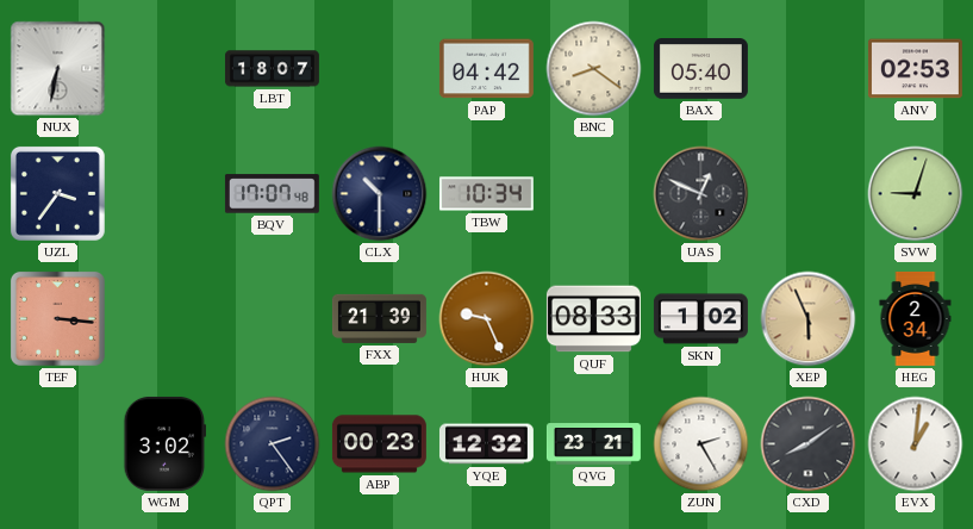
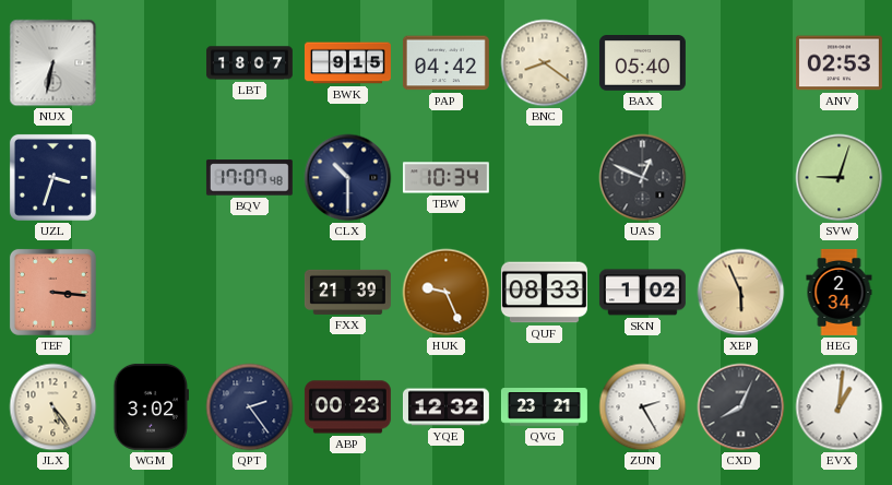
BWK: none -> 9:15 (347, 63)
UZL: 3:36 -> 3:33 (52, 177)
JLX: none -> 5:24 (53, 407)
CXD: 8:09 -> 8:04 (741, 407)
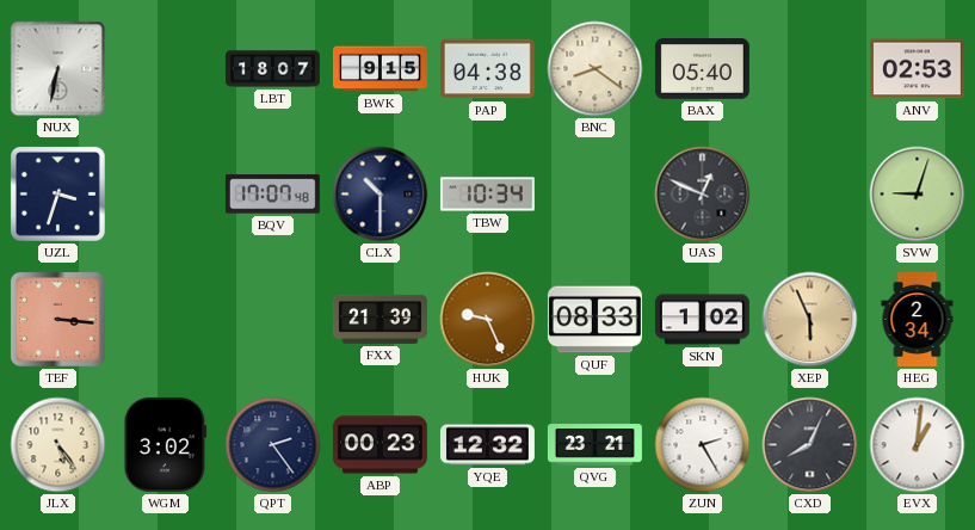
PAP: 04:42 -> 04:38 (487, 69)
